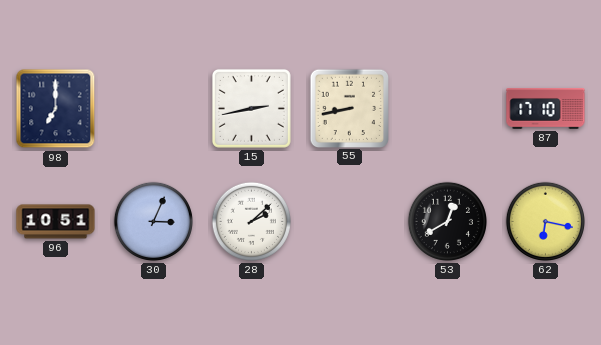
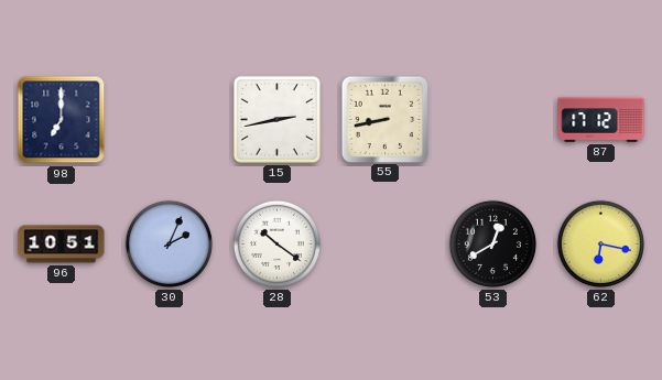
87: 17:10 -> 17:12 (601, 120)
30: 3:04 -> 2:04 (169, 243)
28: 2:08 -> 10:21 (276, 243)
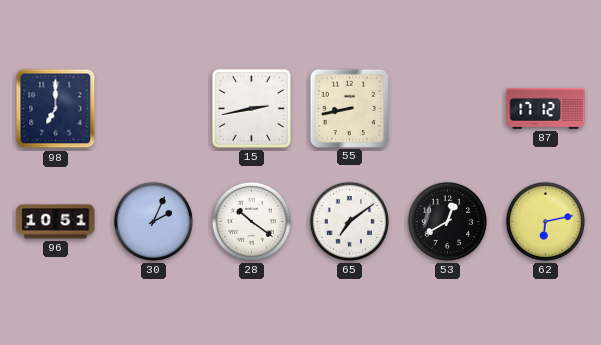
65: none -> 7:09 (349, 221)
62: 6:17 -> 6:13 (545, 221)
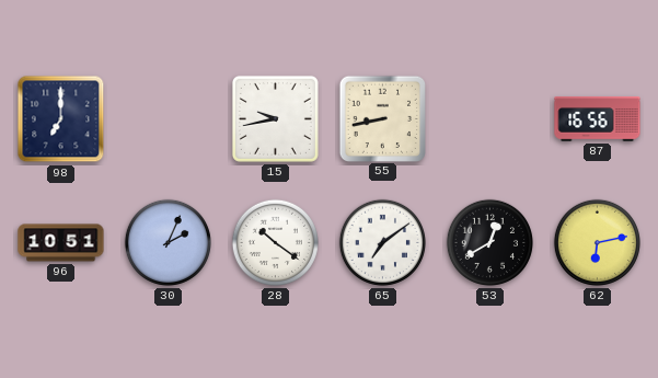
15: 2:43 -> 9:43 (275, 118)
87: 17:12 -> 16:56 (598, 119)
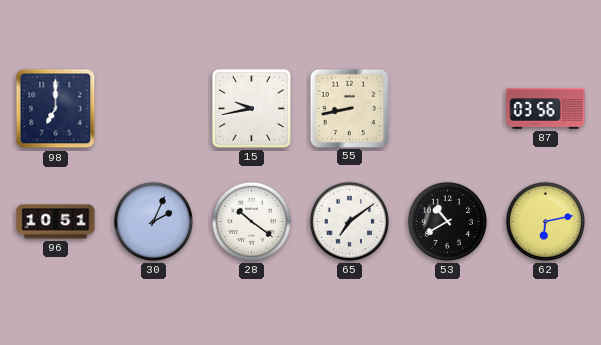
87: 16:56 -> 03:56 (546, 109)
53: 12:40 -> 10:40 (447, 221)
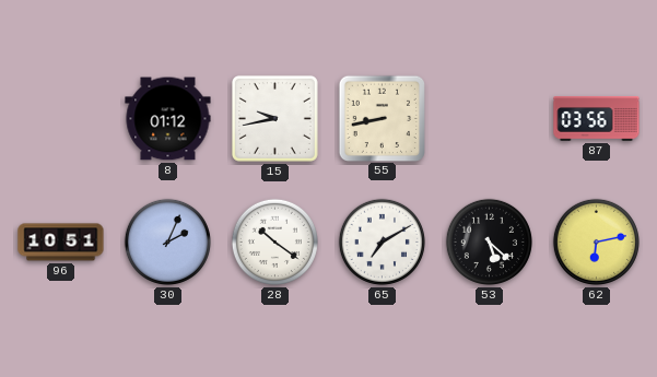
98: 7:00 -> none (56, 109)
8: none -> 01:12 (168, 119)
65: 7:09 -> 7:10 (382, 241)
53: 10:40 -> 5:22 (489, 241)
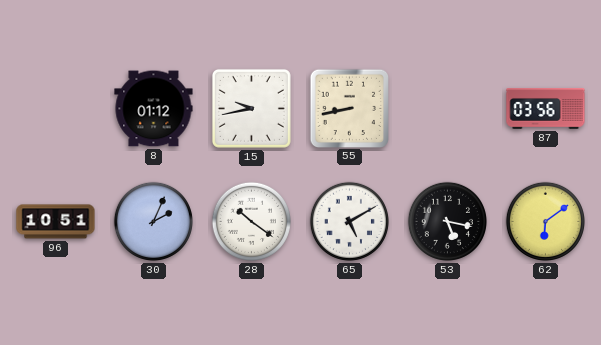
65: 7:10 -> 5:10 (349, 221)
53: 5:22 -> 5:17 (447, 221)
62: 6:13 -> 6:09 (545, 221)
